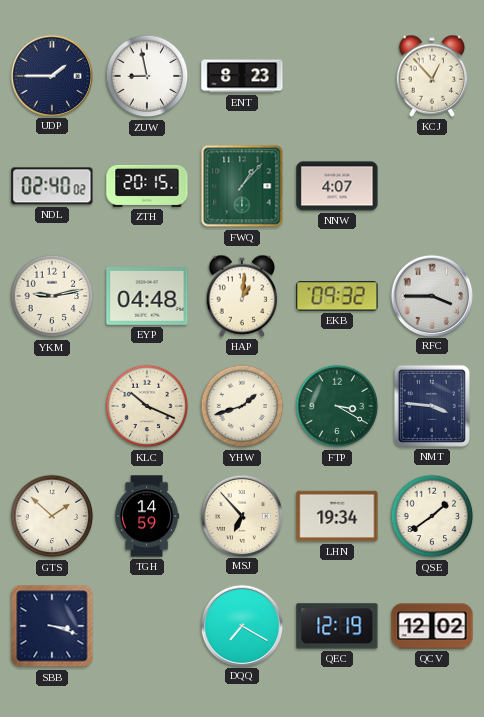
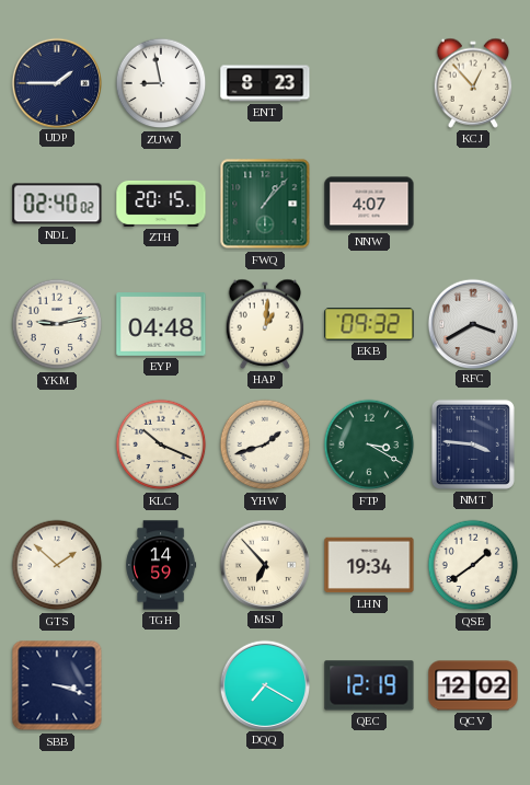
RFC: 3:45 -> 3:40 (472, 323)
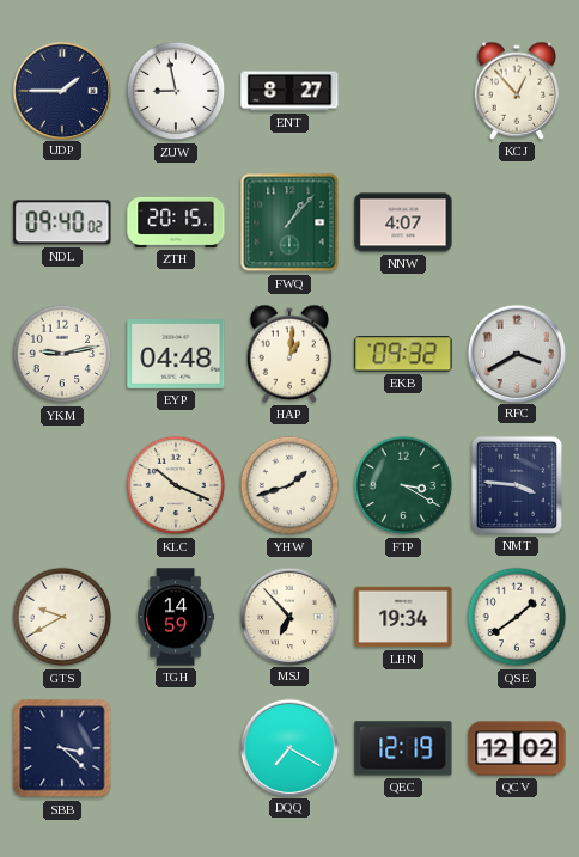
ENT: 8:23 -> 8:27 (289, 91)
NDL: 02:40 -> 09:40 (62, 222)
GTS: 1:52 -> 9:40 (62, 617)
SBB: 3:18 -> 3:22 (62, 748)
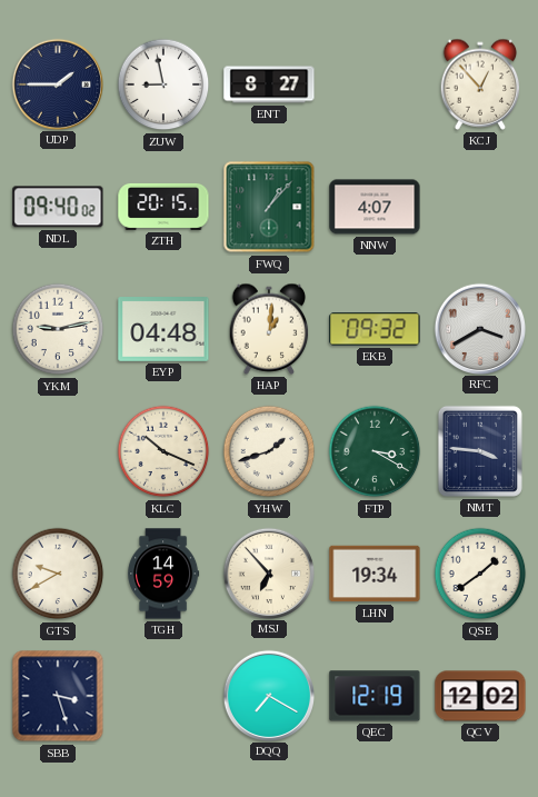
SBB: 3:22 -> 3:27 (58, 696)
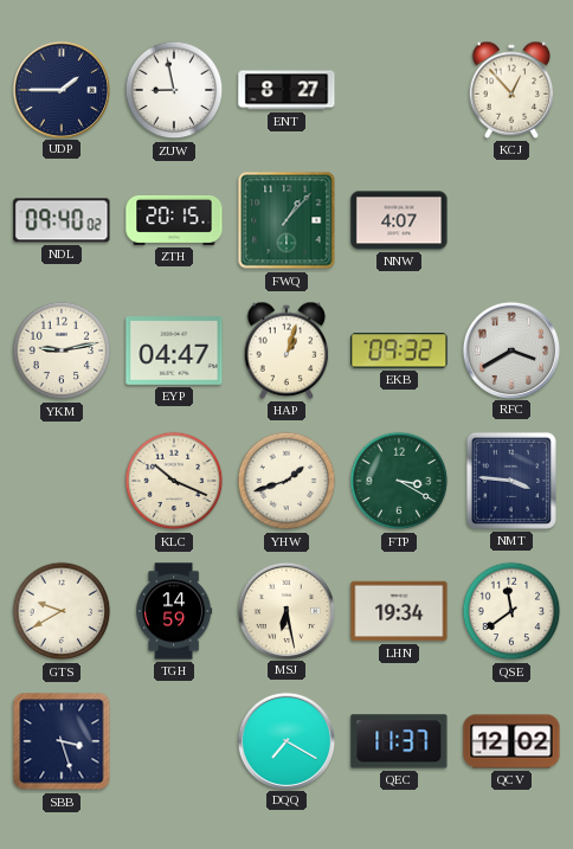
EYP: 04:48 -> 04:47 (174, 352)
HAP: 1:01 -> 1:03 (286, 350)
MSJ: 6:53 -> 6:28 (285, 610)
QSE: 1:39 -> 11:39 (511, 611)
QEC: 12:19 -> 11:37 (399, 741)
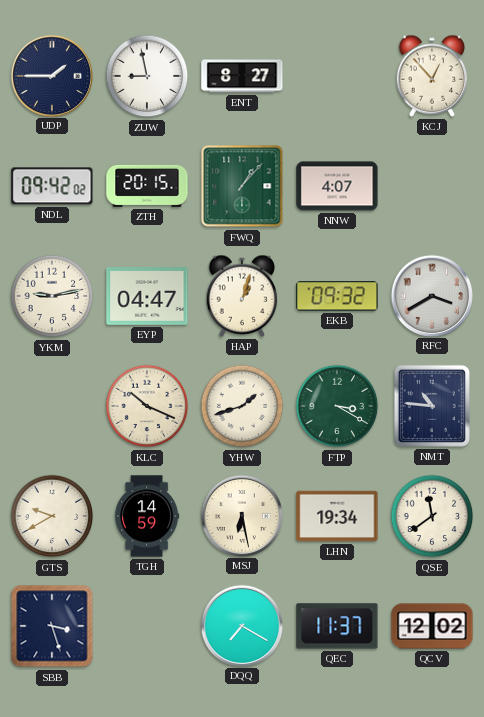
NDL: 09:40 -> 09:42 (52, 186)
NMT: 3:46 -> 10:46 (432, 406)
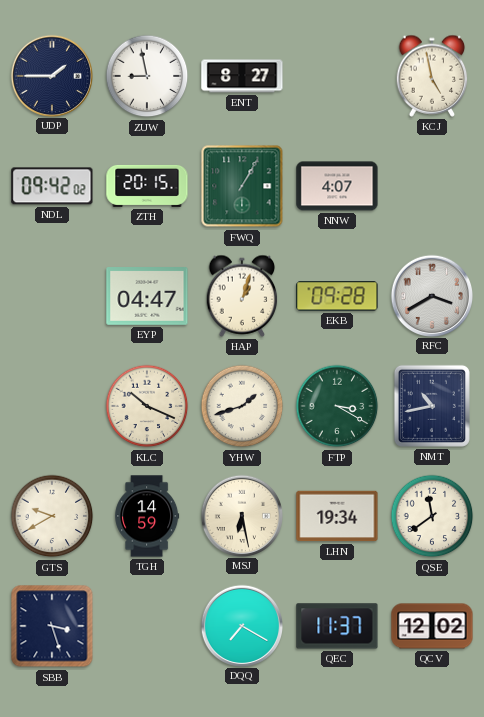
KCJ: 12:53 -> 4:58 (432, 76)
FWQ: 1:07 -> 1:05 (242, 186)
YKM: 9:13 -> none (52, 296)
EKB: 09:32 -> 09:28 (337, 296)
NMT: 10:46 -> 10:43 (432, 406)
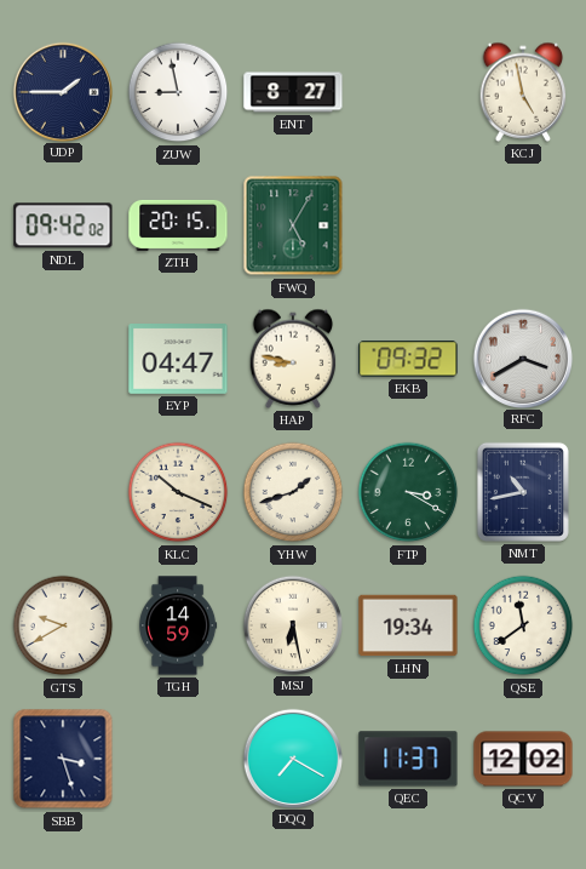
FWQ: 1:05 -> 5:05 (293, 225)
NNW: 4:07 -> none (337, 186)
HAP: 1:03 -> 8:47 (293, 359)
EKB: 09:28 -> 09:32 (408, 359)
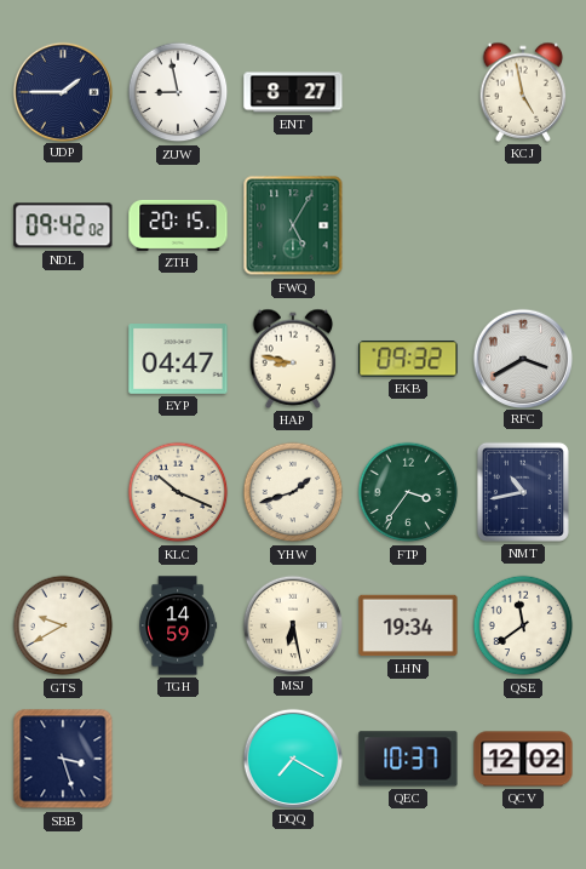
FTP: 3:20 -> 3:36 (408, 492)
QEC: 11:37 -> 10:37 (408, 759)
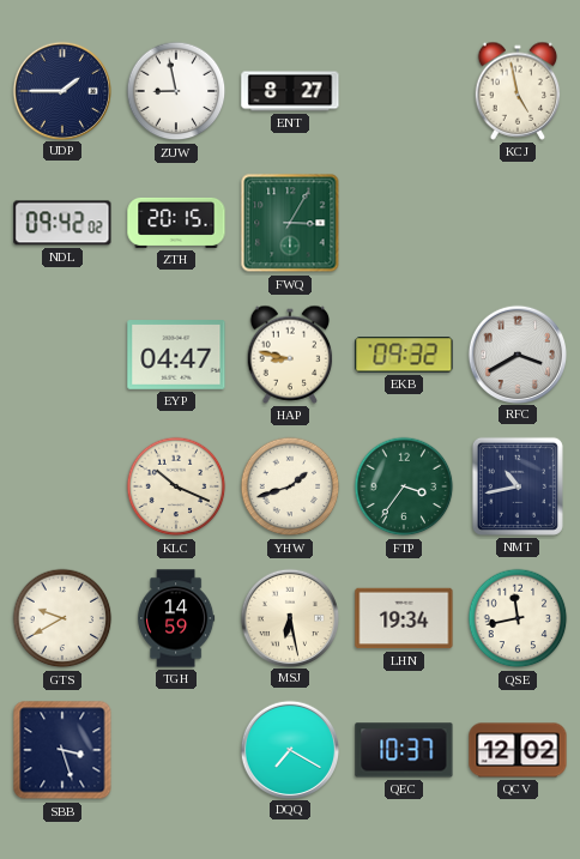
FWQ: 5:05 -> 3:05 (290, 223)
QSE: 11:39 -> 11:43 (518, 618)
